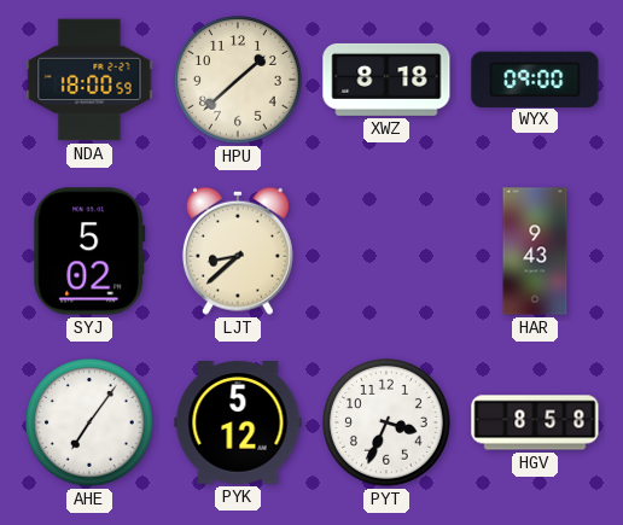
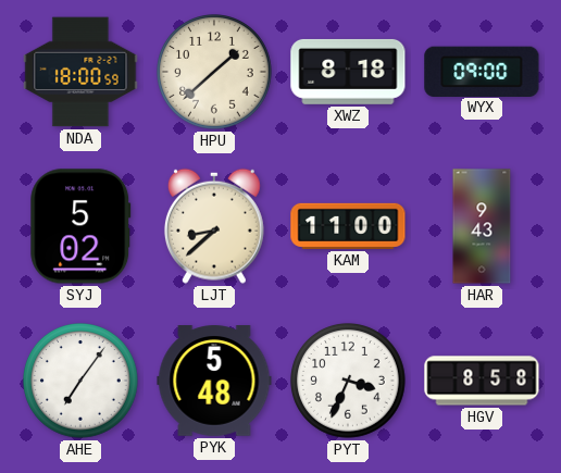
KAM: none -> 11:00 (348, 226)
PYK: 5:12 -> 5:48 (214, 381)
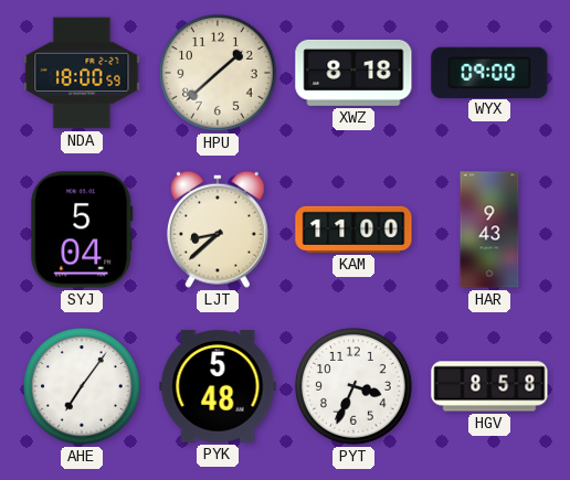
SYJ: 5:02 -> 5:04 (82, 230)
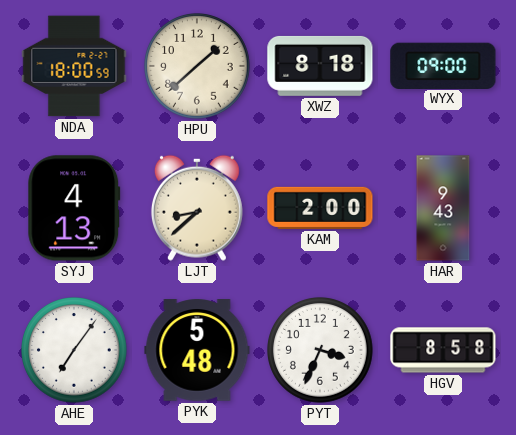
SYJ: 5:04 -> 4:13 (74, 208)
KAM: 11:00 -> 2:00 (320, 208)
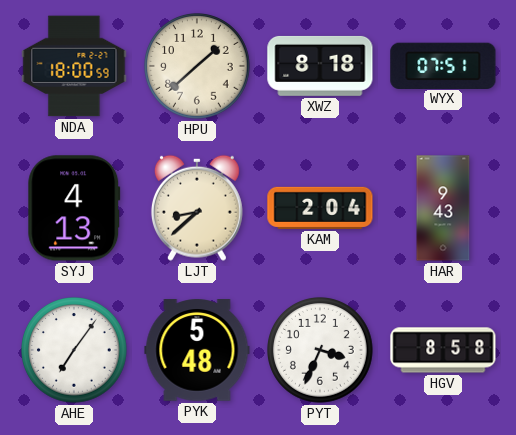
WYX: 09:00 -> 07:51 (443, 65)
KAM: 2:00 -> 2:04 (320, 208)
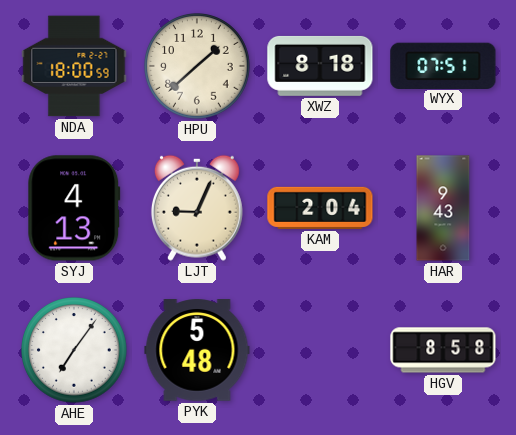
LJT: 8:38 -> 9:04 (197, 208)
PYT: 3:34 -> none (321, 351)
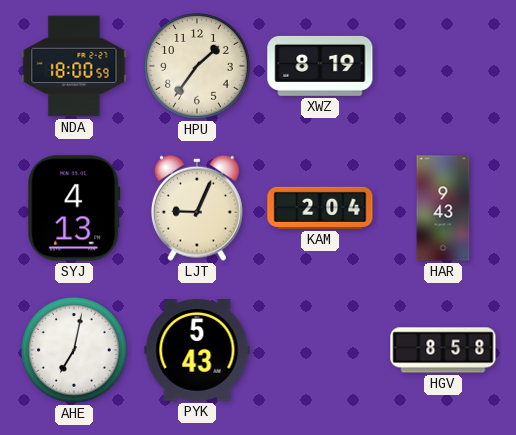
HPU: 1:38 -> 1:36 (198, 67)
XWZ: 8:18 -> 8:19 (320, 66)
WYX: 07:51 -> none (443, 65)
AHE: 7:06 -> 7:02 (75, 351)
PYK: 5:48 -> 5:43 (197, 350)
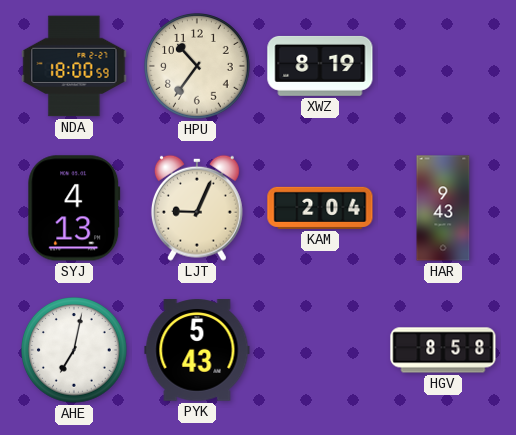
HPU: 1:36 -> 10:36 (198, 67)
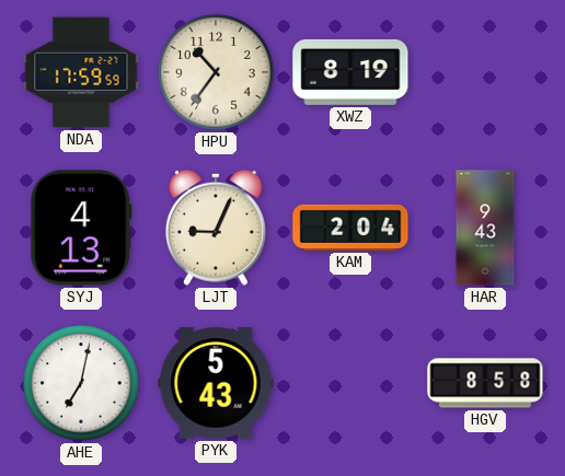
NDA: 18:00 -> 17:59 (81, 72)
